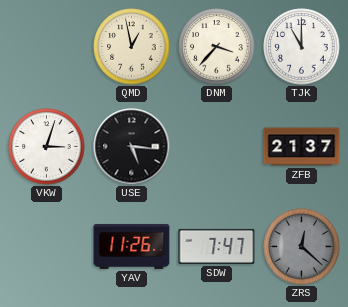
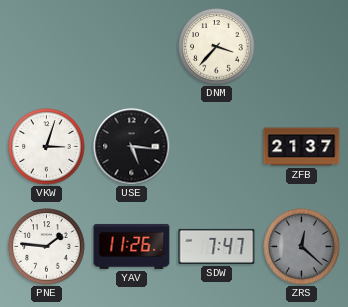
QMD: 12:58 -> none (132, 47)
TJK: 11:00 -> none (302, 47)
PNE: none -> 1:46 (47, 247)
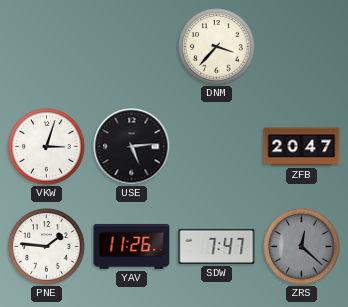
USE: 5:16 -> 5:14 (132, 147)
ZFB: 21:37 -> 20:47 (302, 147)
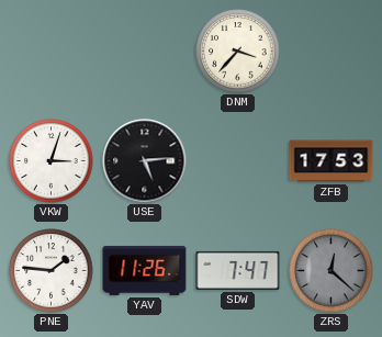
ZFB: 20:47 -> 17:53 (332, 161)
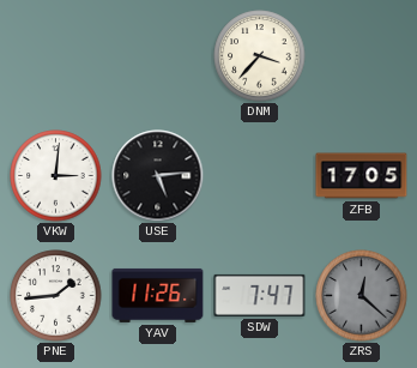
VKW: 3:03 -> 3:01 (56, 176)
ZFB: 17:53 -> 17:05 (362, 176)
PNE: 1:46 -> 1:44 (56, 296)
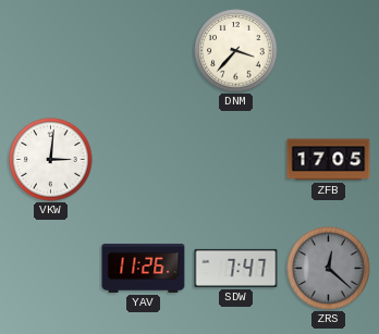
USE: 5:14 -> none (158, 176)
PNE: 1:44 -> none (56, 296)
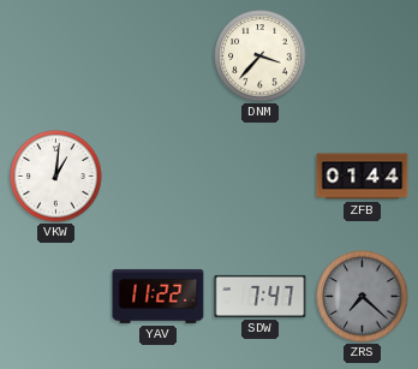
VKW: 3:01 -> 1:01 (56, 177)
ZFB: 17:05 -> 01:44 (363, 177)
YAV: 11:26 -> 11:22 (159, 296)
ZRS: 12:22 -> 7:22 (363, 297)
